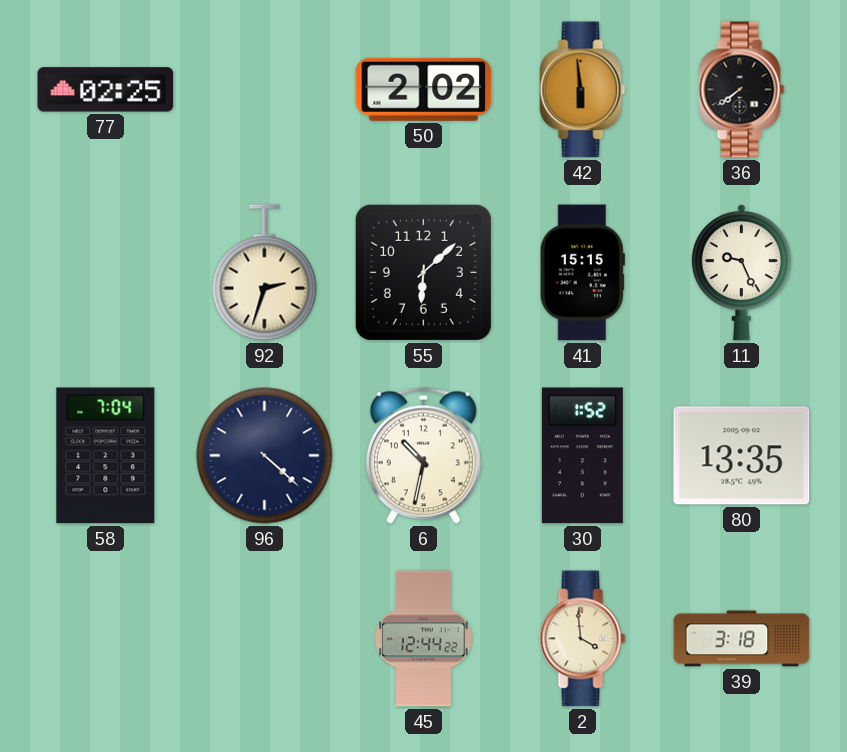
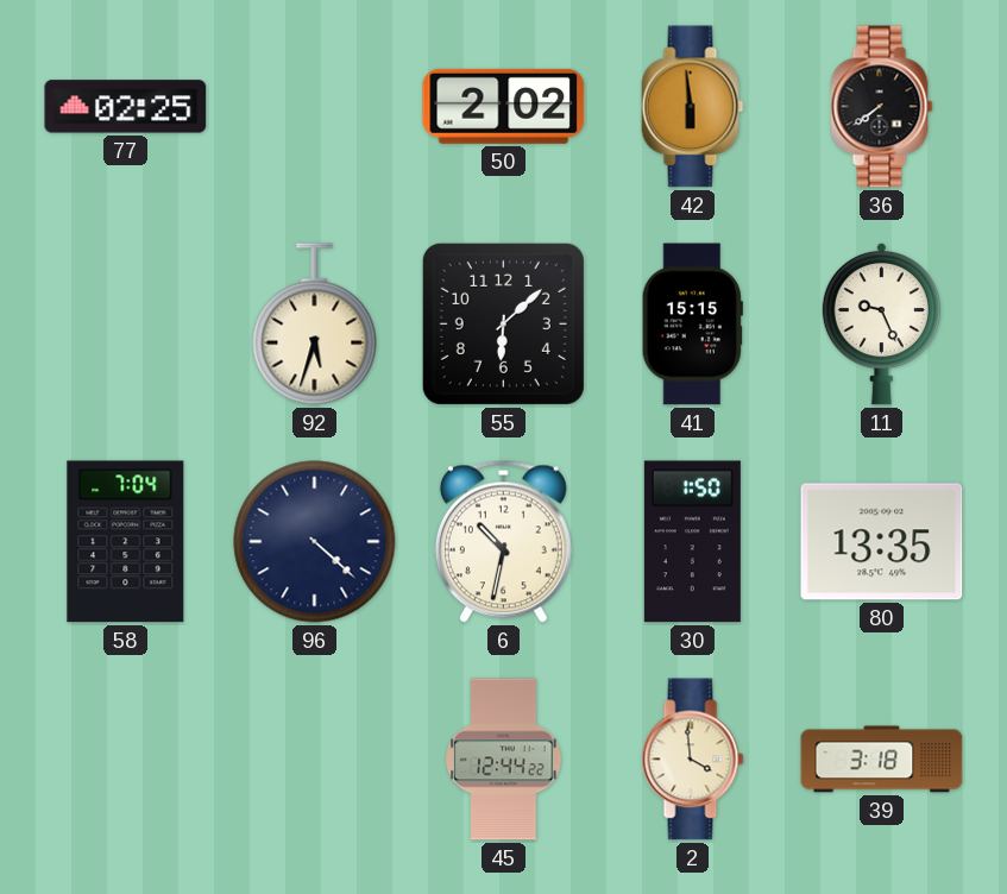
92: 2:33 -> 5:33 (315, 325)
30: 1:52 -> 1:50 (692, 542)
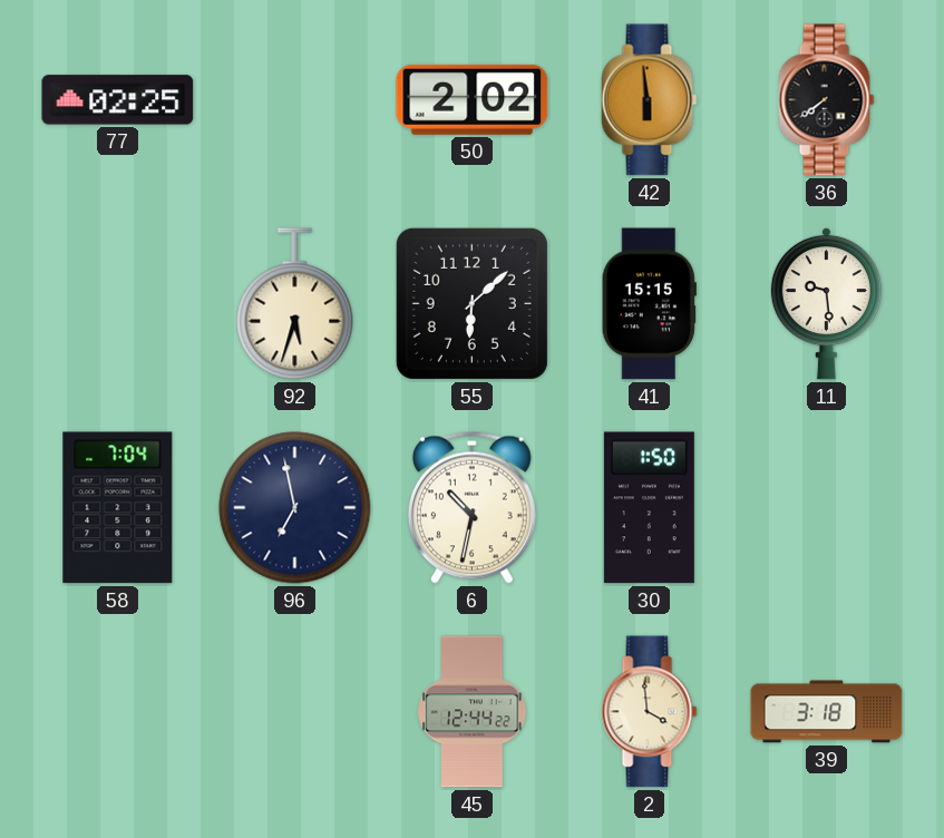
11: 9:26 -> 9:29 (826, 303)
96: 4:22 -> 6:58 (295, 508)
80: 13:35 -> none (882, 542)
